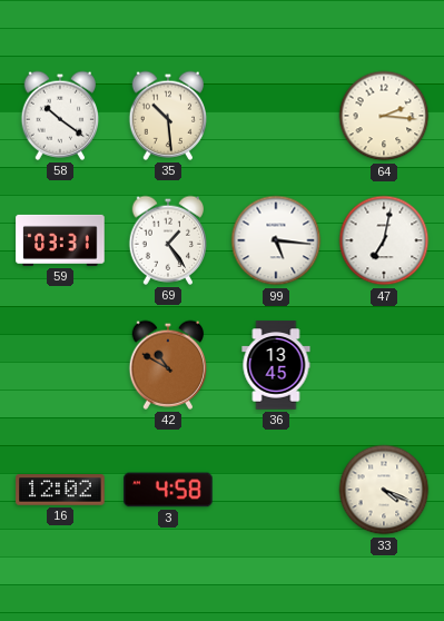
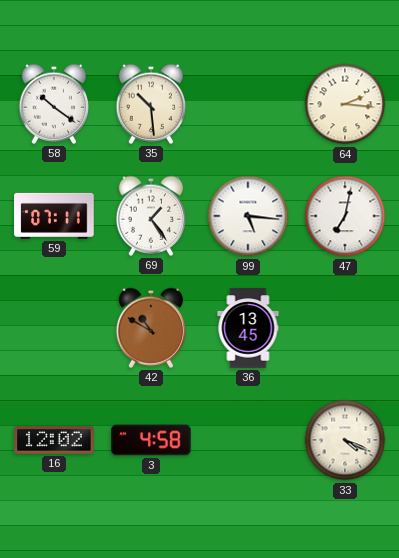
59: 03:31 -> 07:11 (54, 216)
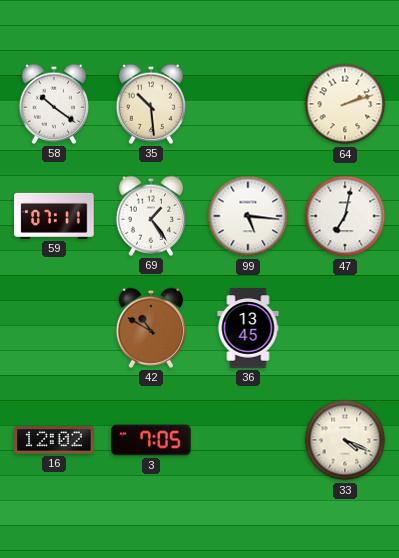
64: 2:16 -> 2:12 (345, 104)
3: 4:58 -> 7:05 (151, 440)
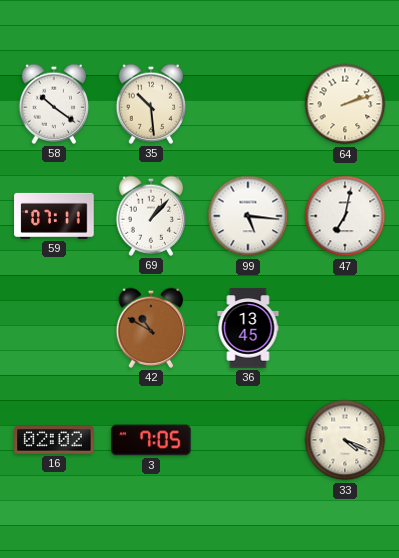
69: 1:24 -> 1:07 (151, 216)
16: 12:02 -> 02:02 (54, 440)
